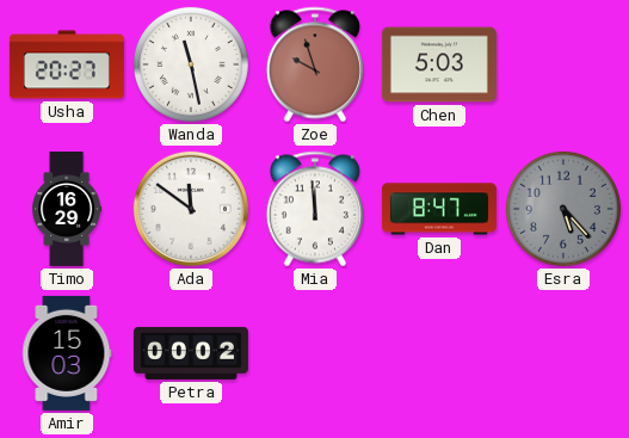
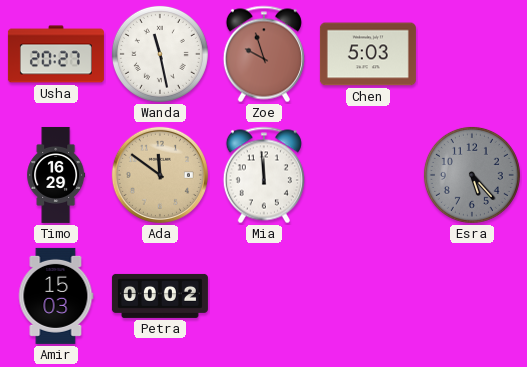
Ada dial: white -> champagne (160, 175)
Dan: 8:47 -> none (439, 209)
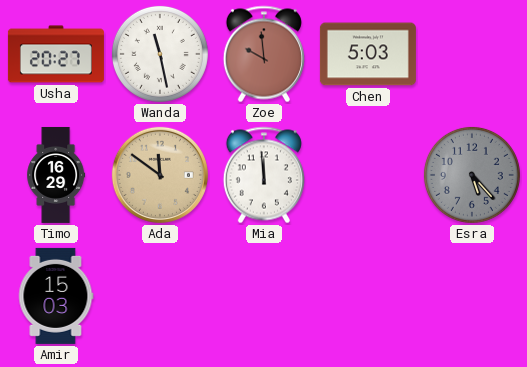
Zoe: 9:57 -> 9:59 (264, 54)
Petra: 00:02 -> none (160, 296)
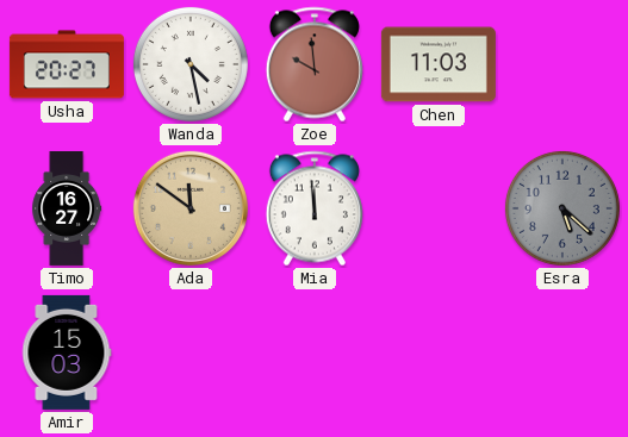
Wanda: 11:28 -> 4:28 (191, 64)
Chen: 5:03 -> 11:03 (439, 64)
Timo: 16:29 -> 16:27 (67, 208)
Esra: 5:23 -> 5:22 (562, 208)
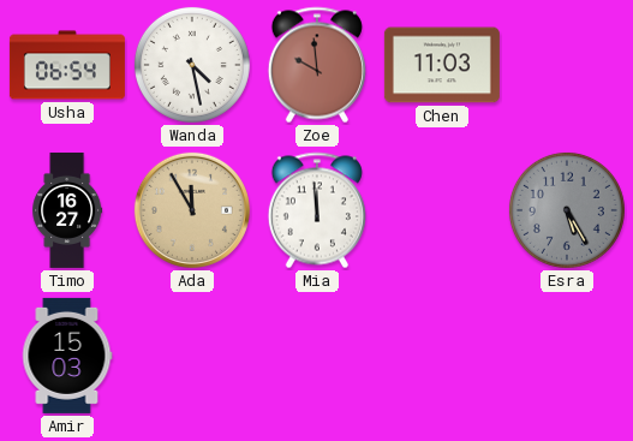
Usha: 20:27 -> 06:54 (67, 65)
Ada: 11:51 -> 11:55 (192, 210)
Esra: 5:22 -> 5:25 (567, 210)
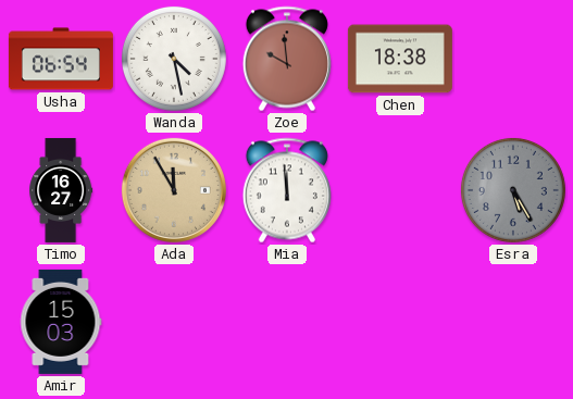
Chen: 11:03 -> 18:38 (400, 59)
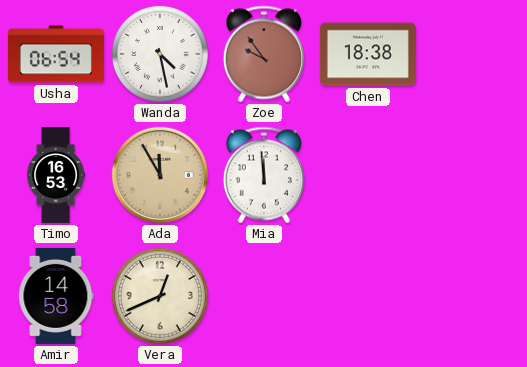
Zoe: 9:59 -> 9:54 (264, 54)
Timo: 16:27 -> 16:53 (56, 175)
Esra: 5:25 -> none (513, 190)
Amir: 15:03 -> 14:58 (56, 296)
Vera: none -> 12:41 (160, 296)
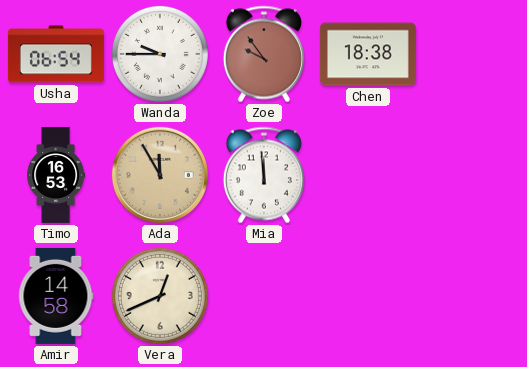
Wanda: 4:28 -> 9:45 (160, 54)
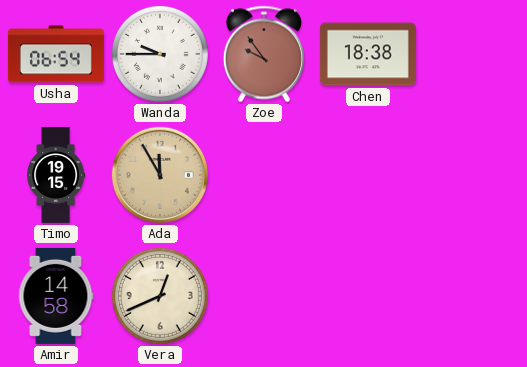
Timo: 16:53 -> 19:15 (56, 175)
Mia: 11:59 -> none (264, 175)
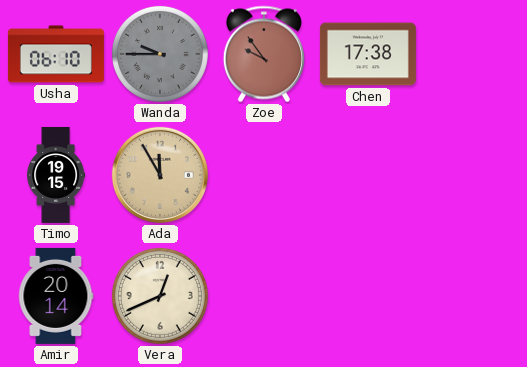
Usha: 06:54 -> 06:10 (56, 54)
Wanda dial: white -> grey (160, 54)
Chen: 18:38 -> 17:38 (368, 54)
Amir: 14:58 -> 20:14 (56, 296)
